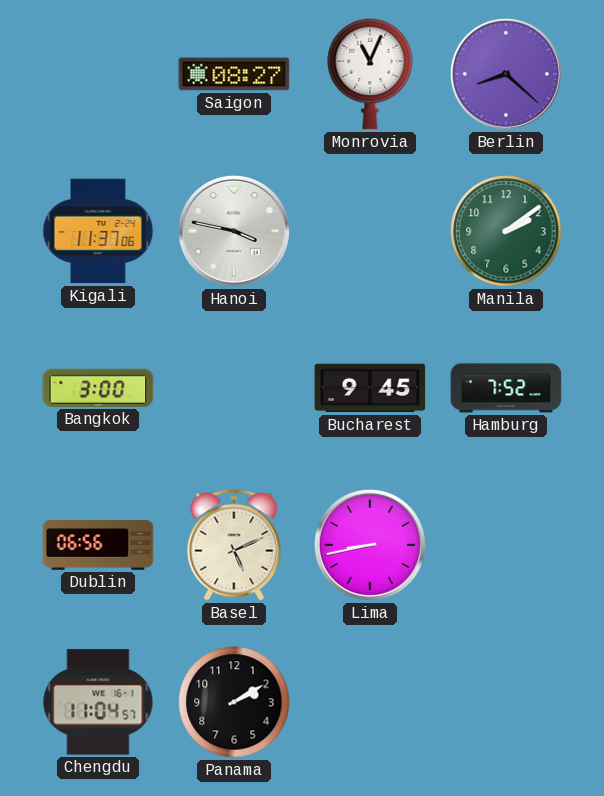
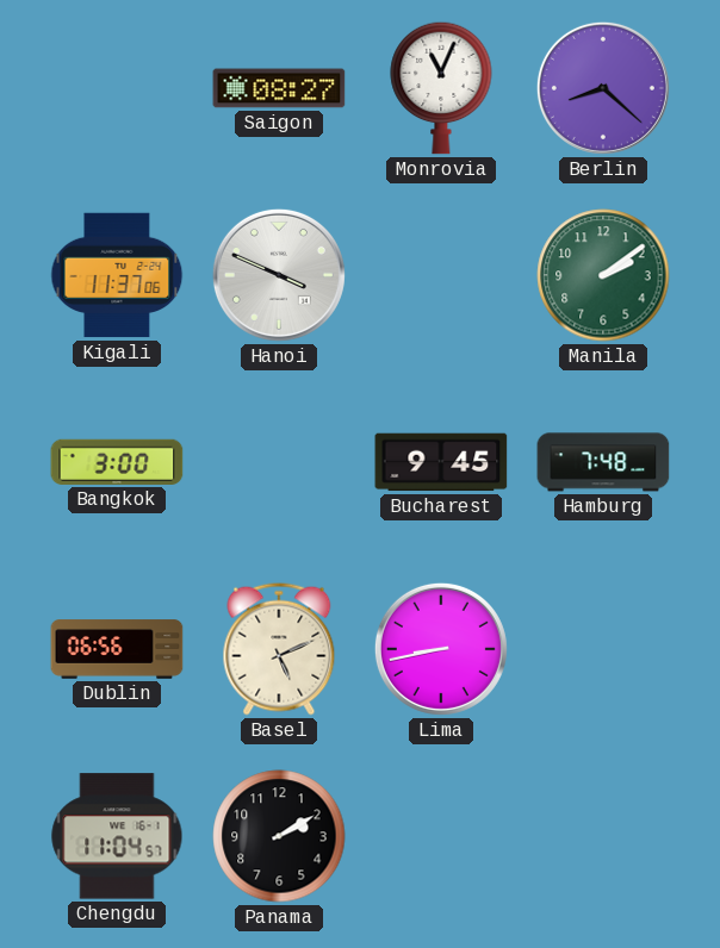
Hanoi: 3:47 -> 3:49 (279, 275)
Hamburg: 7:52 -> 7:48 (603, 462)
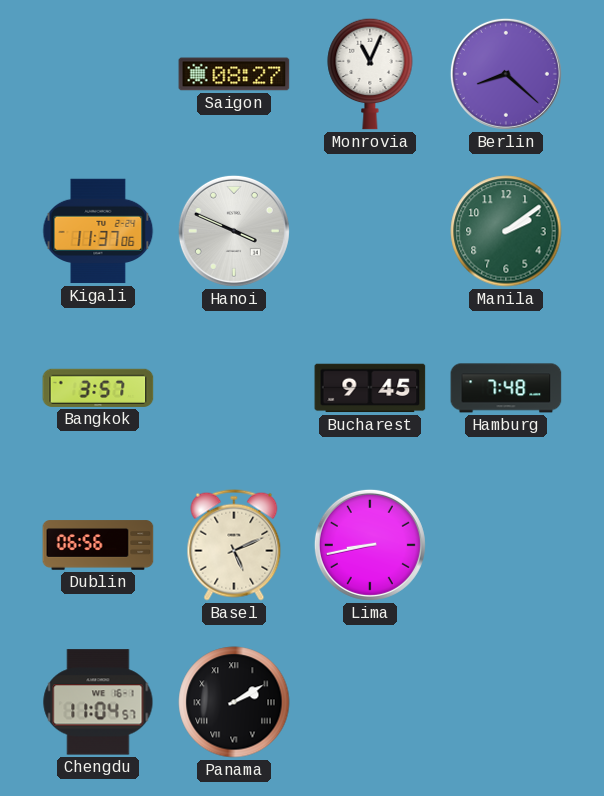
Bangkok: 3:00 -> 3:57 (98, 388)
Panama numerals: Arabic -> Roman (234, 702)
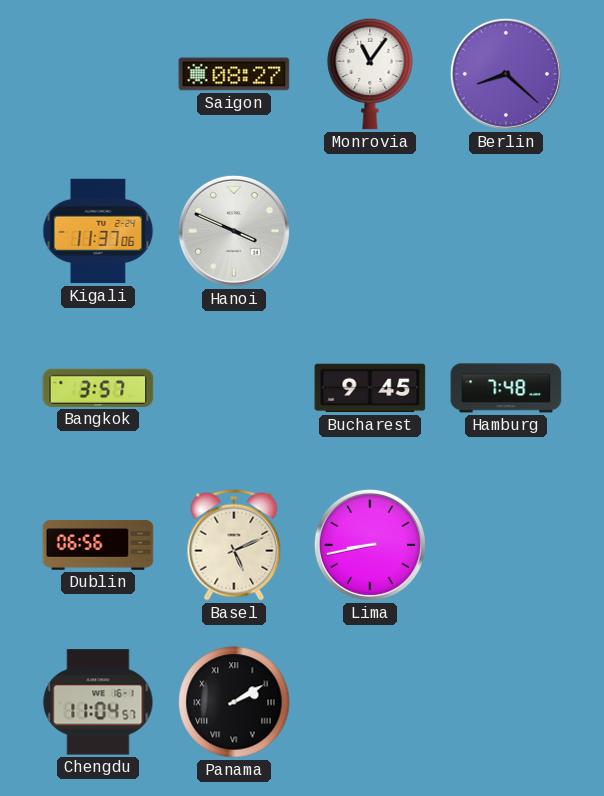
Monrovia: 11:04 -> 11:06 (370, 74)
Manila: 2:09 -> none (506, 231)
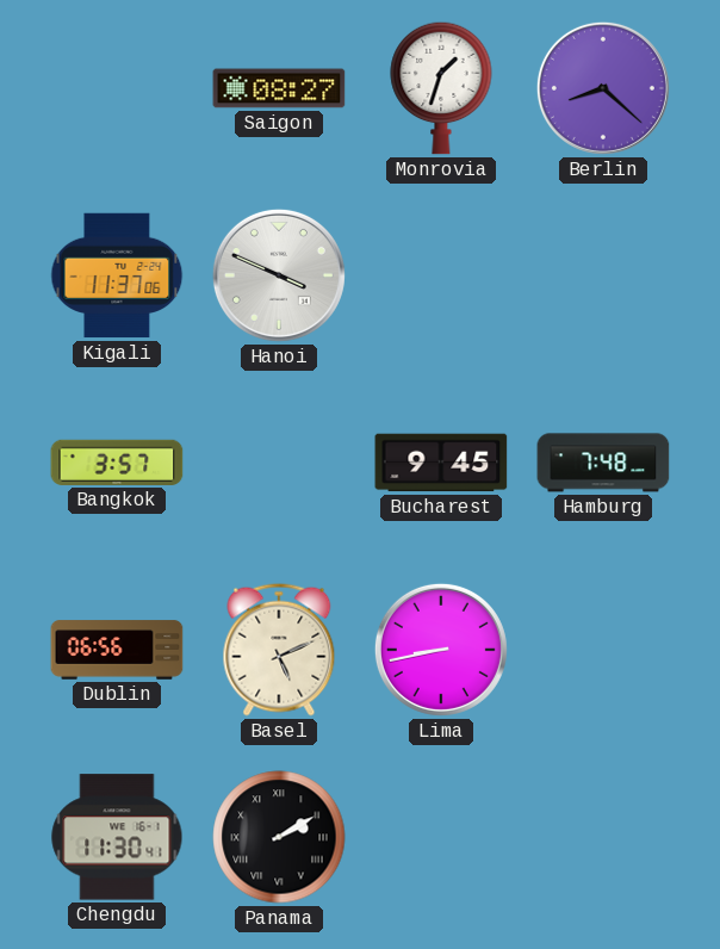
Monrovia: 11:06 -> 1:33 (441, 88)
Chengdu: 11:04 -> 11:30 (117, 837)
